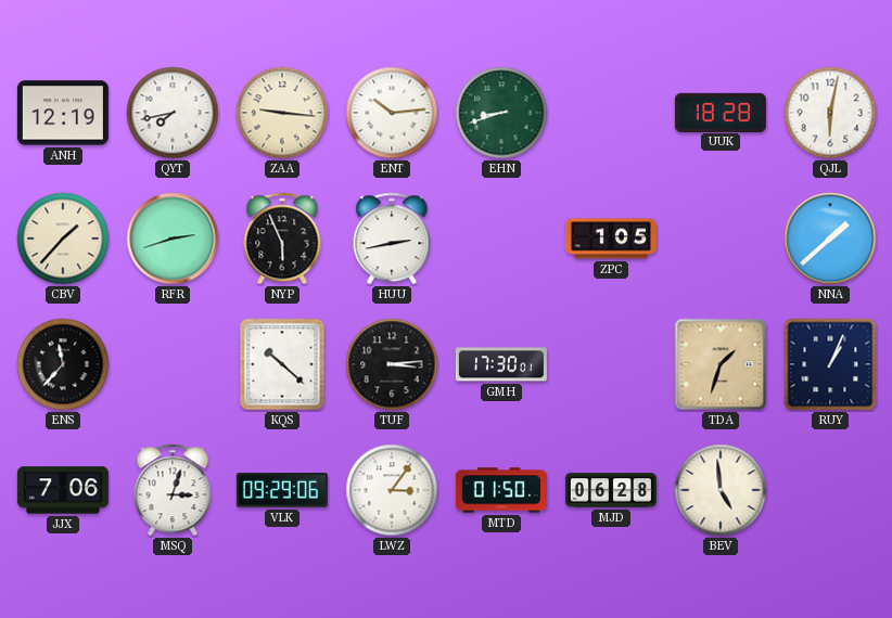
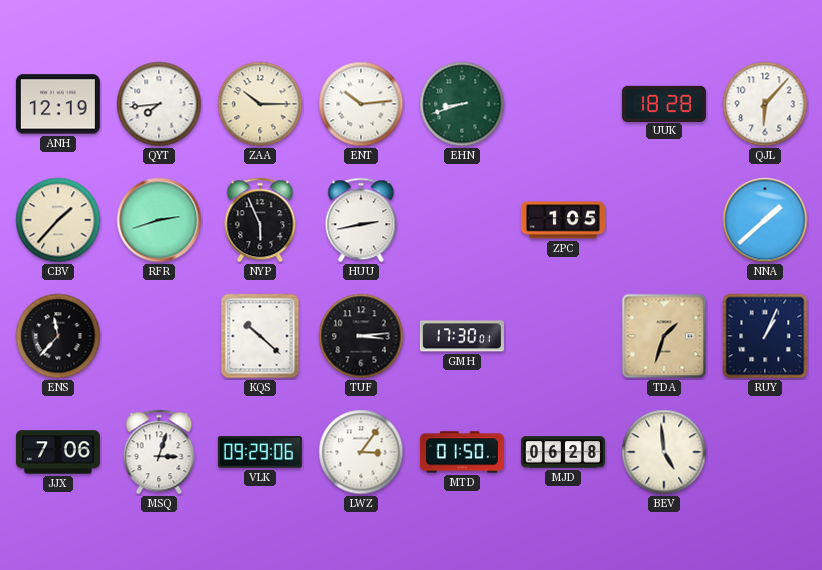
QYT: 7:43 -> 7:44 (159, 104)
ZAA: 9:16 -> 10:15 (260, 104)
QJL: 6:02 -> 6:07 (765, 104)
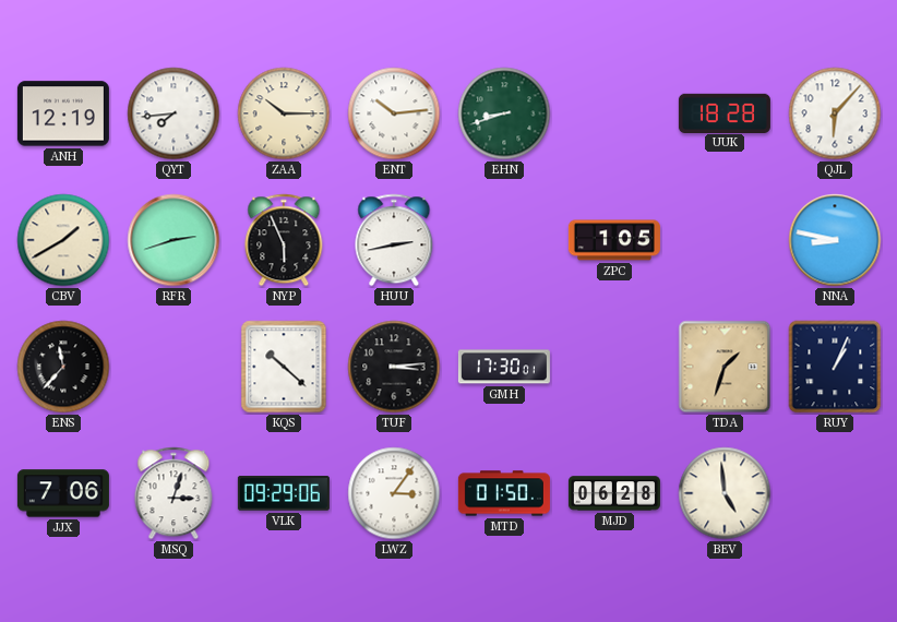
CBV: 1:37 -> 1:40 (63, 240)
NNA: 1:38 -> 8:47 (835, 240)
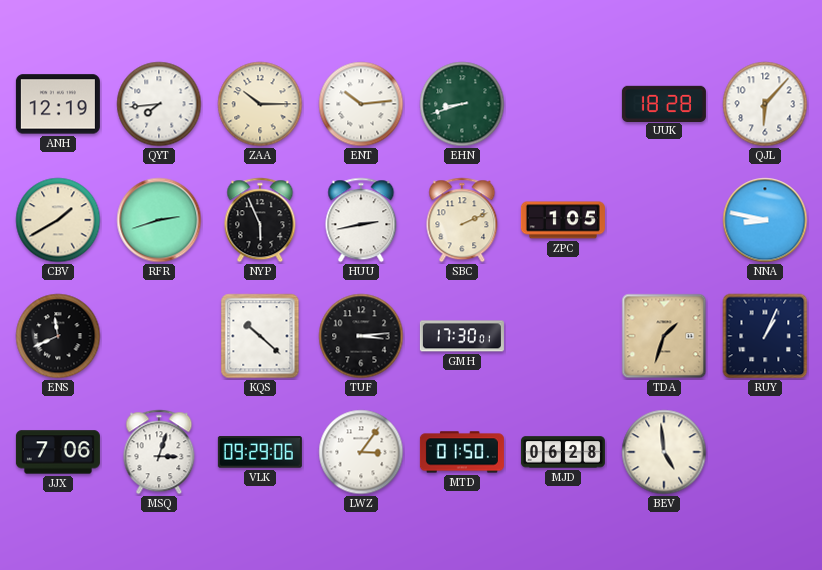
SBC: none -> 2:11 (462, 220)
ENS: 11:37 -> 11:41 (58, 336)
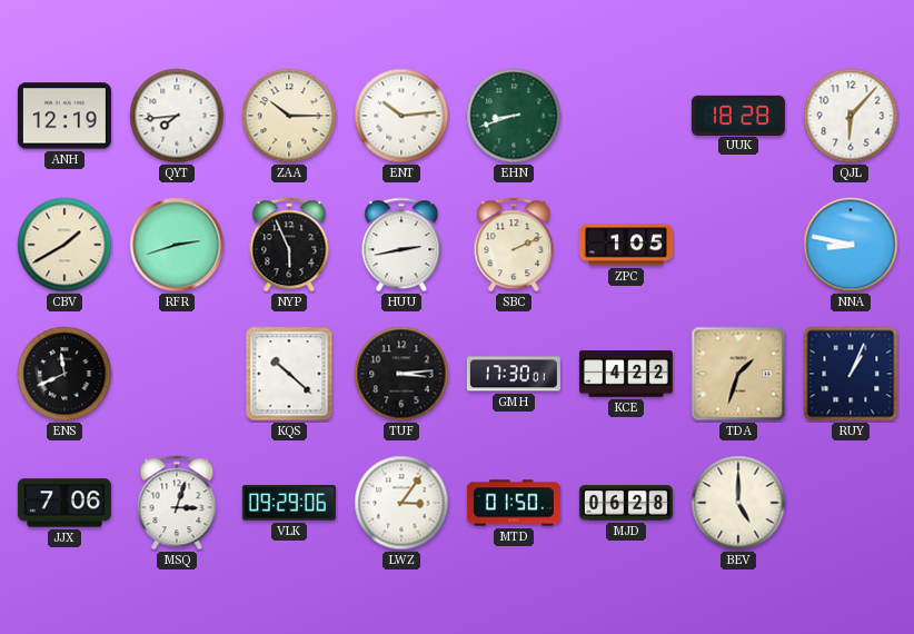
KCE: none -> 4:22 (626, 374)
BEV: 4:59 -> 5:00 (738, 503)
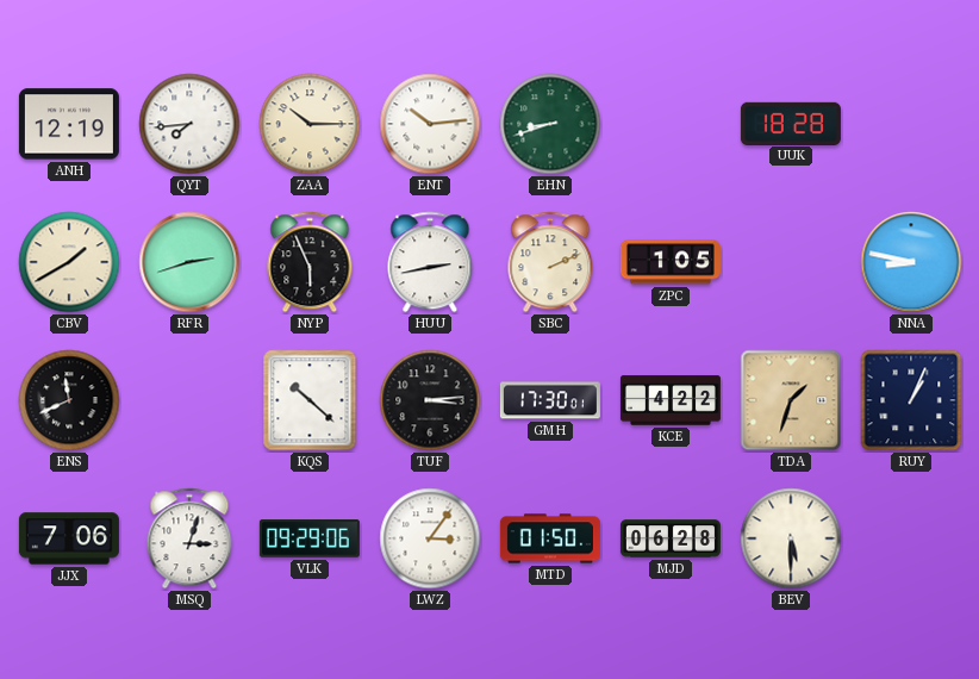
QJL: 6:07 -> none (851, 116)
BEV: 5:00 -> 5:30 (791, 538)
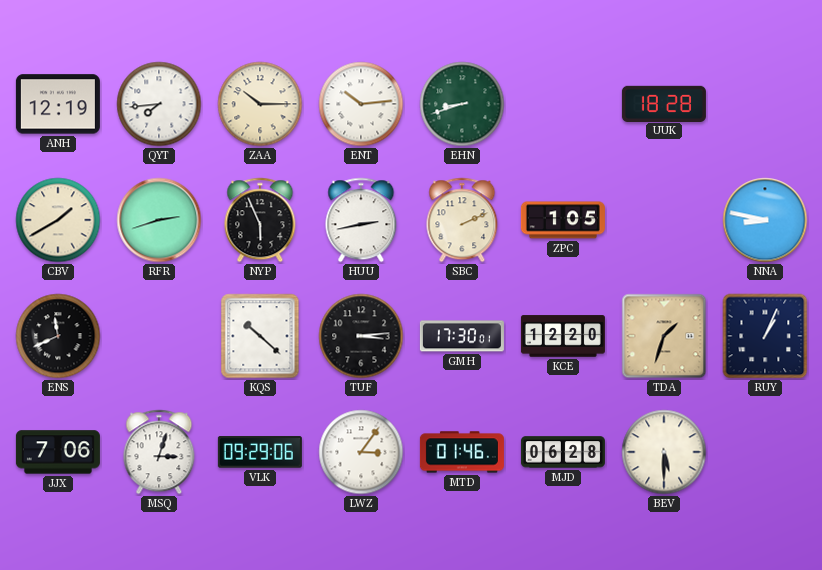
KCE: 4:22 -> 12:20 (563, 336)
MTD: 01:50 -> 01:46 (462, 452)
